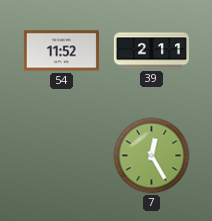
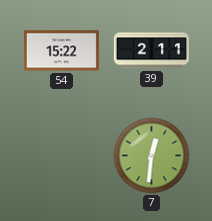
54: 11:52 -> 15:22 (61, 51)
7: 12:25 -> 12:31 (152, 156)
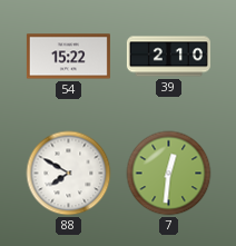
39: 2:11 -> 2:10 (168, 57)
88: none -> 7:50 (69, 174)
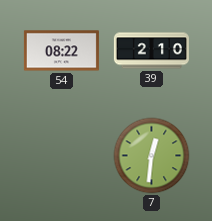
54: 15:22 -> 08:22 (61, 51)
88: 7:50 -> none (69, 174)
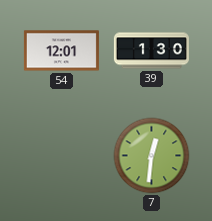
54: 08:22 -> 12:01 (61, 51)
39: 2:10 -> 1:30 (151, 51)
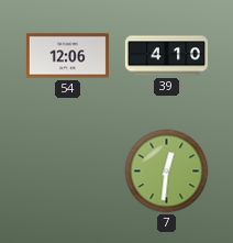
54: 12:01 -> 12:06 (67, 56)
39: 1:30 -> 4:10 (166, 56)
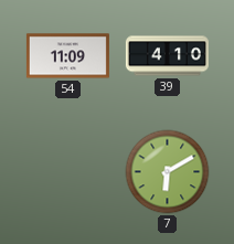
54: 12:06 -> 11:09 (67, 56)
7: 12:31 -> 6:10 (168, 172)
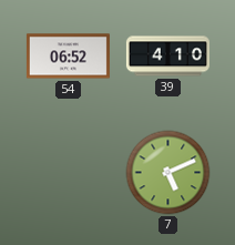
54: 11:09 -> 06:52 (68, 57)
7: 6:10 -> 5:11 (168, 173)
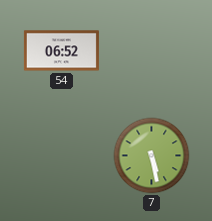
39: 4:10 -> none (167, 57)
7: 5:11 -> 5:28 (152, 156)
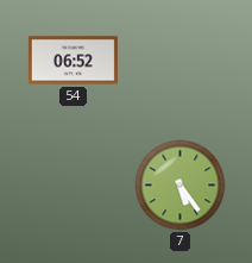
7: 5:28 -> 5:24 (181, 186)
